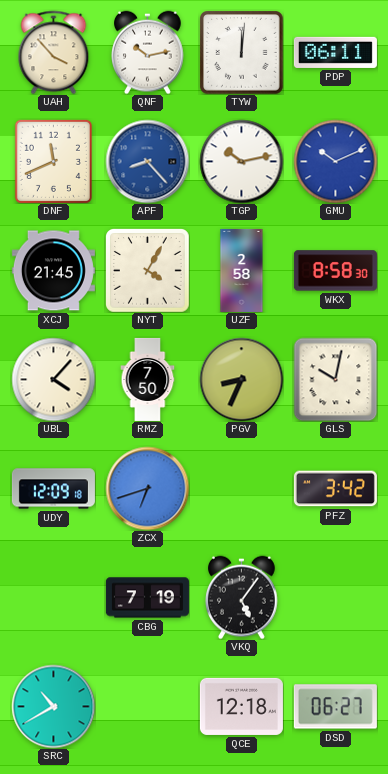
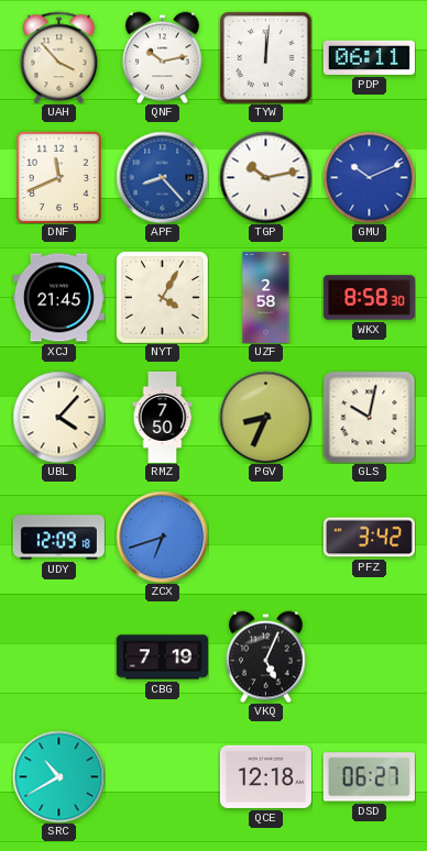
VKQ: 5:06 -> 5:04 (266, 656)
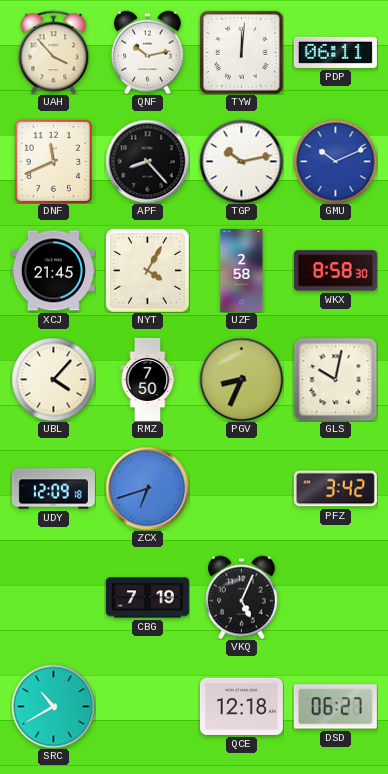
APF dial: blue -> black (147, 161)
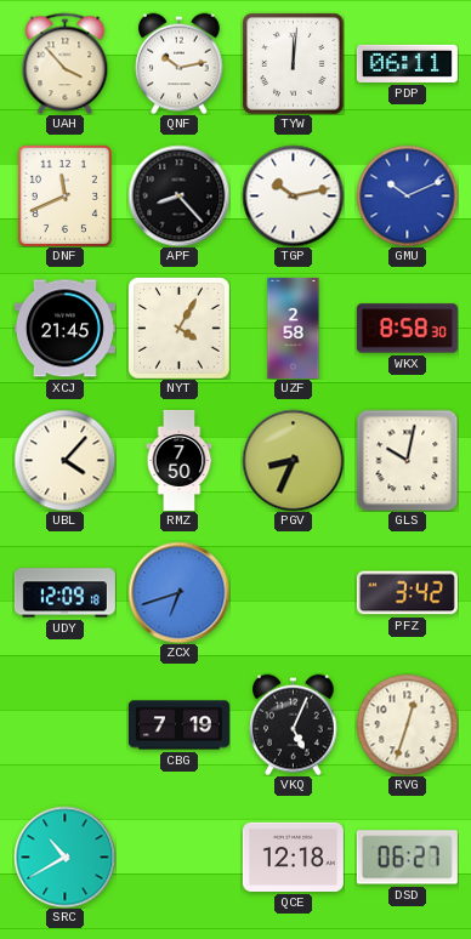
RVG: none -> 12:33 (407, 724)
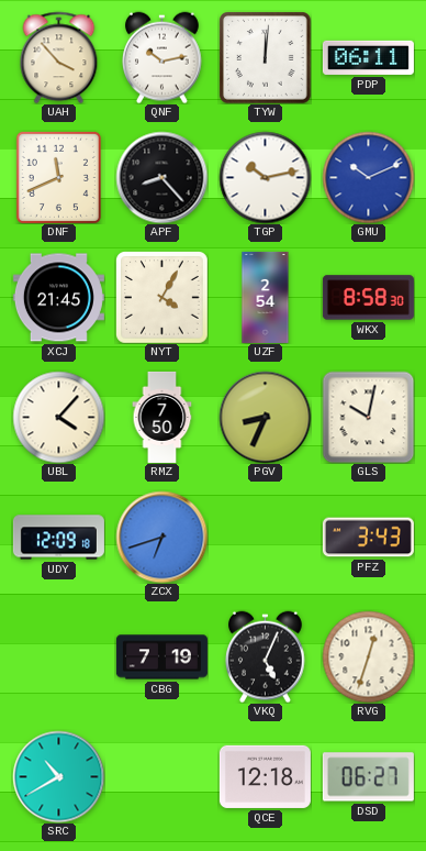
UZF: 2:58 -> 2:54 (266, 297)
PFZ: 3:42 -> 3:43 (368, 538)
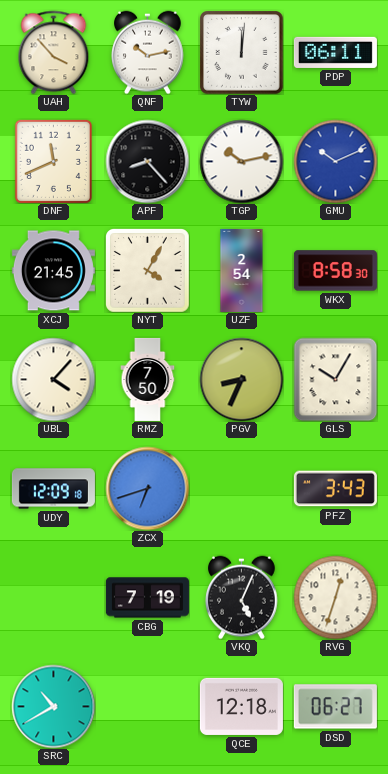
GLS: 10:02 -> 10:05 (335, 379)
